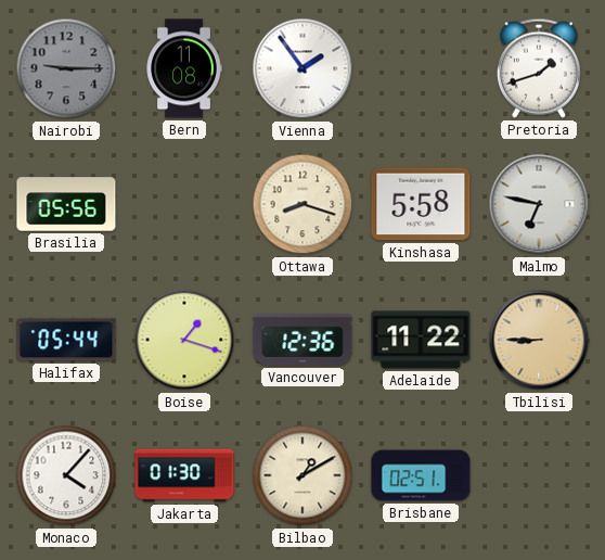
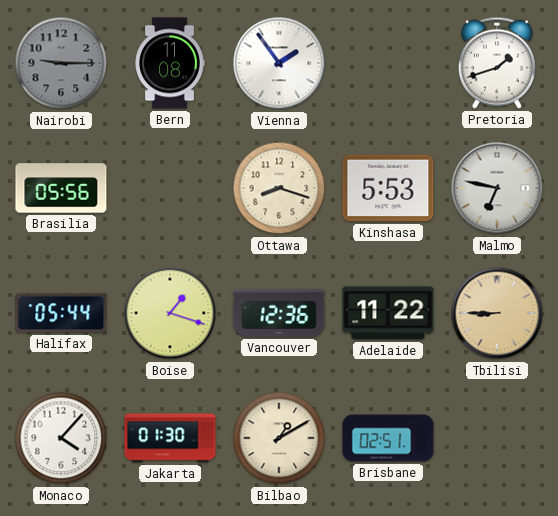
Kinshasa: 5:58 -> 5:53 (388, 188)
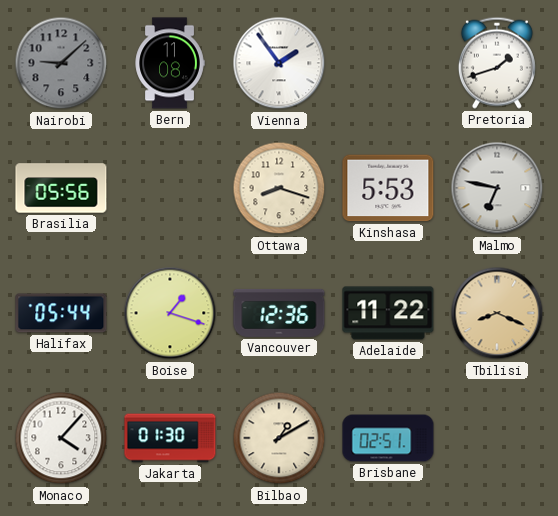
Nairobi: 9:15 -> 9:08 (61, 63)
Tbilisi: 8:45 -> 8:19 (497, 313)
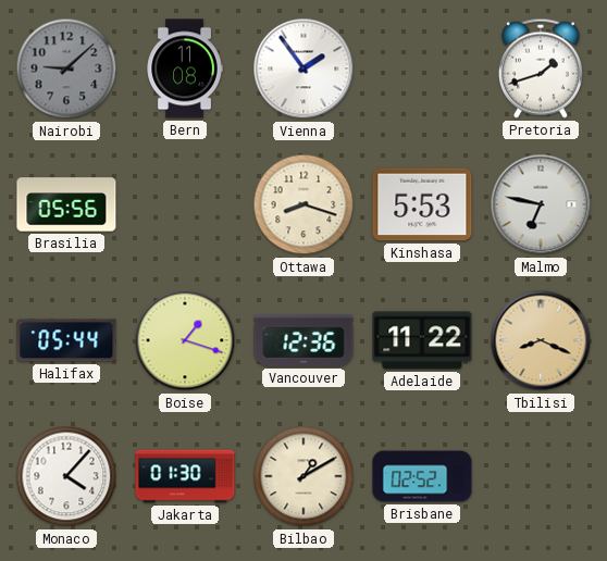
Brisbane: 02:51 -> 02:52 (422, 476)
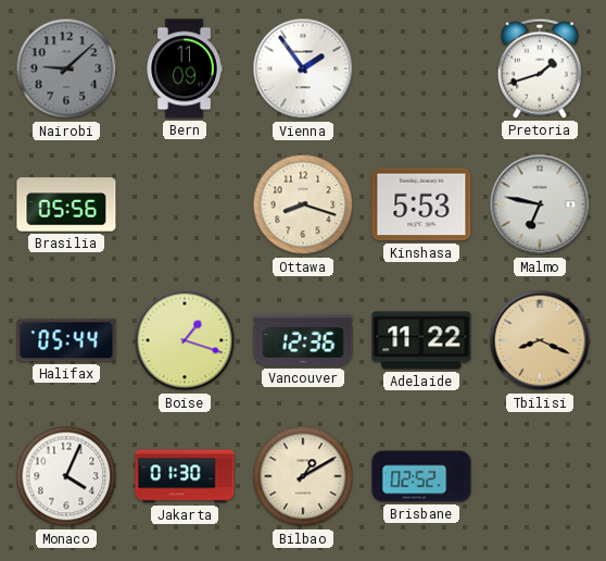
Bern: 11:08 -> 11:09 (185, 68)
Monaco: 4:07 -> 4:04 (66, 476)
